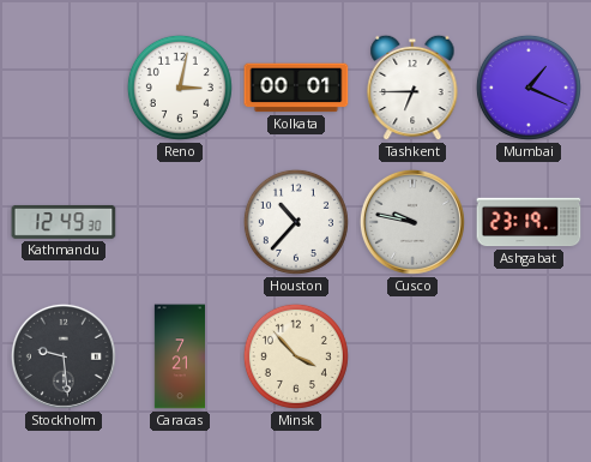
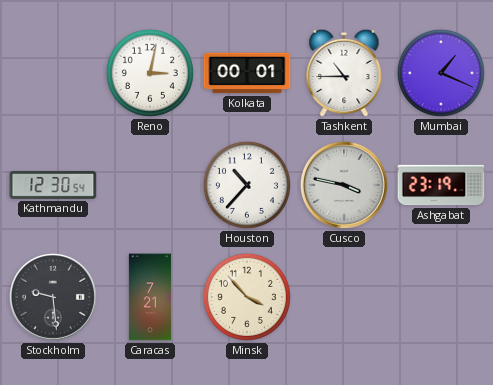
Tashkent: 6:45 -> 10:45 (344, 73)
Kathmandu: 12:49 -> 12:30 (53, 185)
Cusco: 9:47 -> 3:47 (344, 185)
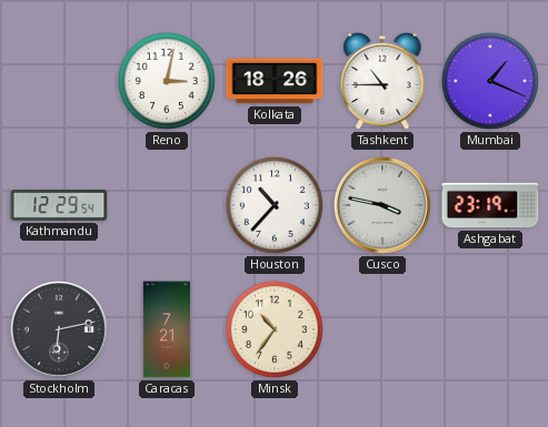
Kolkata: 00:01 -> 18:26 (275, 81)
Kathmandu: 12:30 -> 12:29 (59, 205)
Stockholm: 9:29 -> 6:13 (59, 329)
Minsk: 3:53 -> 10:36 (275, 329)
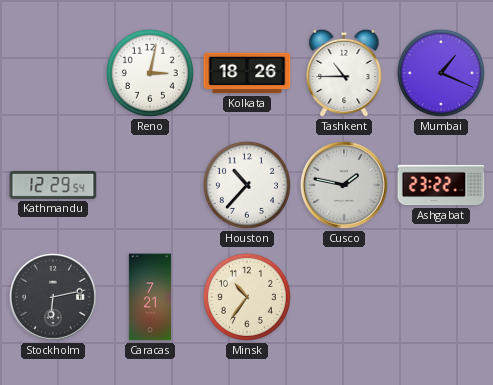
Cusco: 3:47 -> 1:47 (344, 185)
Ashgabat: 23:19 -> 23:22 (441, 185)
